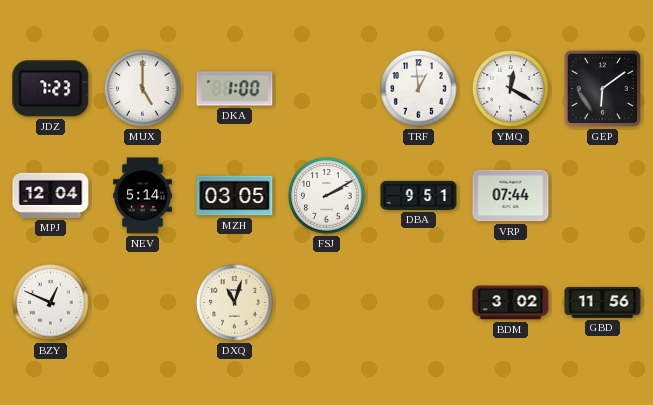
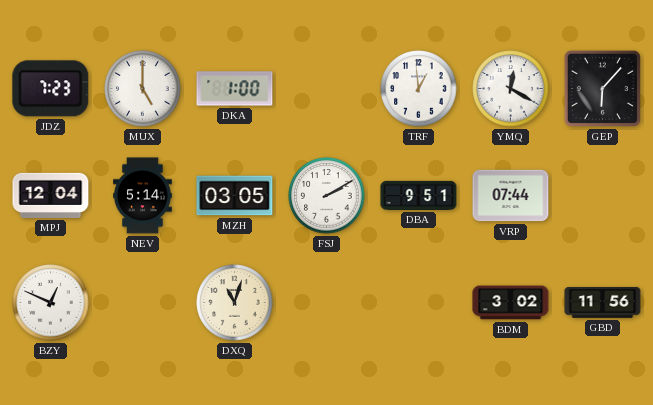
GEP: 6:09 -> 6:07 (602, 88)
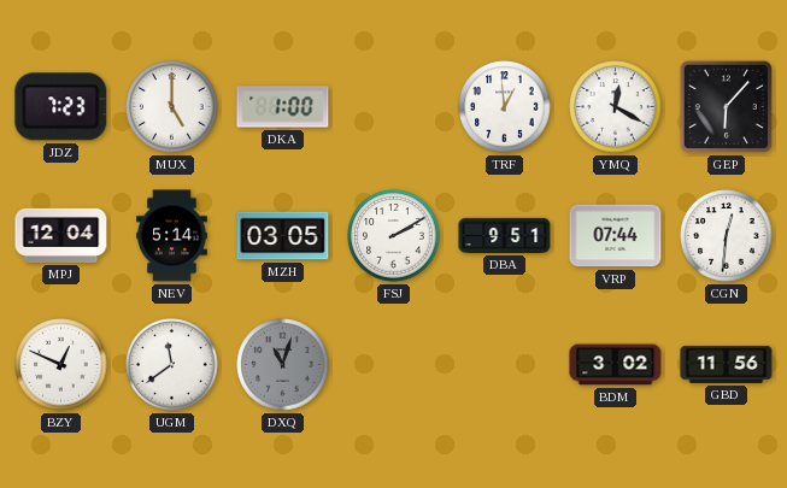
CGN: none -> 12:31 (727, 236)
UGM: none -> 11:39 (172, 365)
DXQ dial: cream -> grey (283, 365)
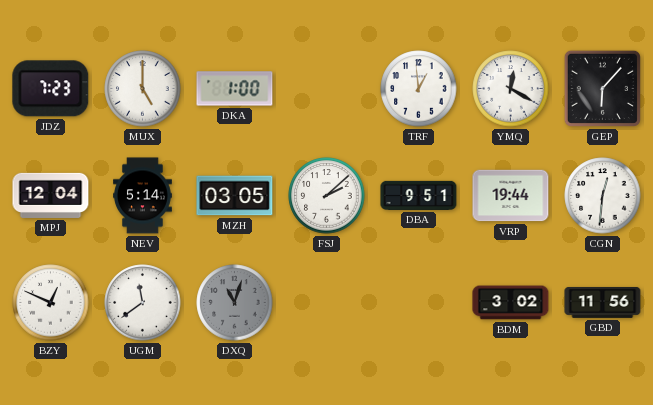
FSJ: 2:10 -> 2:08 (327, 196)
VRP: 07:44 -> 19:44 (511, 196)
